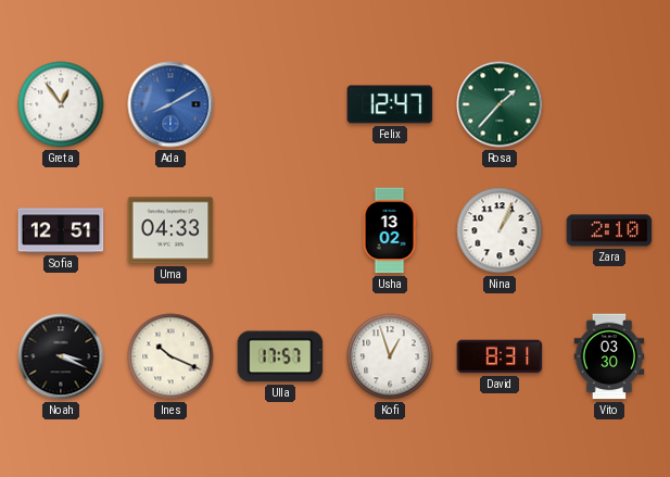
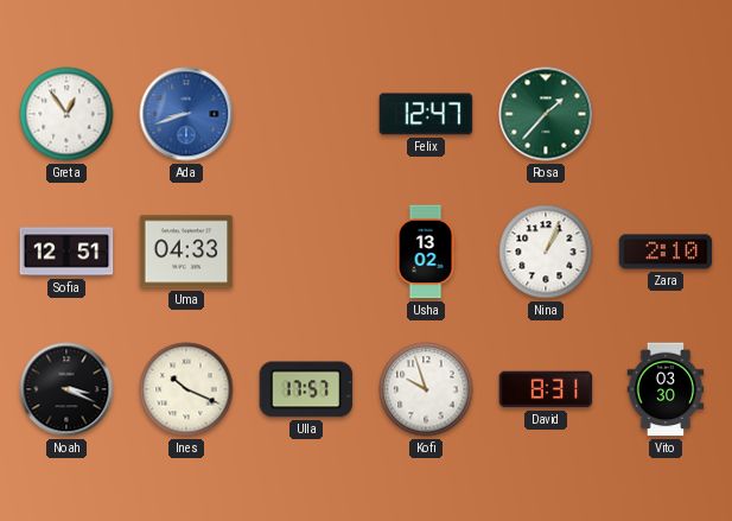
Ada: 8:10 -> 8:42 (186, 114)
Kofi: 12:57 -> 9:57 (426, 389)
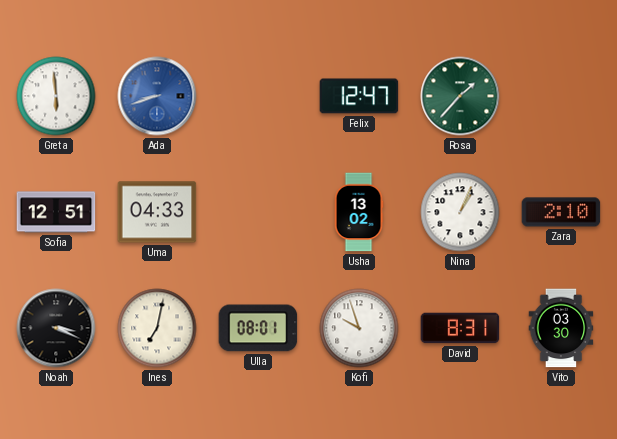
Greta: 12:54 -> 5:59 (56, 96)
Ines: 10:19 -> 7:02 (157, 328)
Ulla: 17:57 -> 08:01 (258, 328)
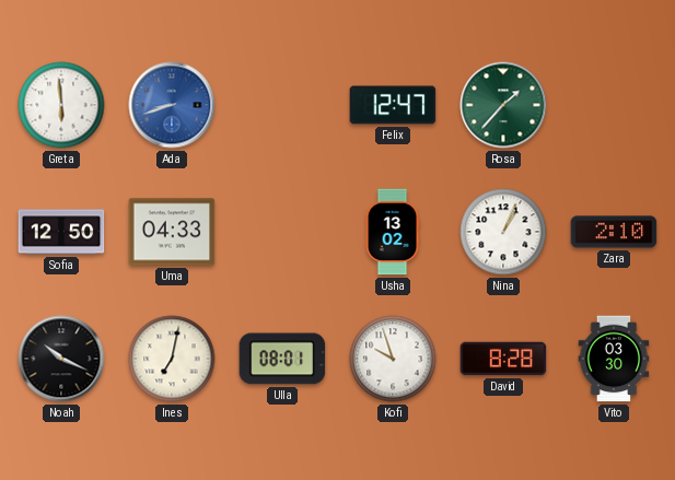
Sofia: 12:51 -> 12:50 (61, 232)
Noah: 3:19 -> 10:19 (61, 359)
David: 8:31 -> 8:28 (503, 359)
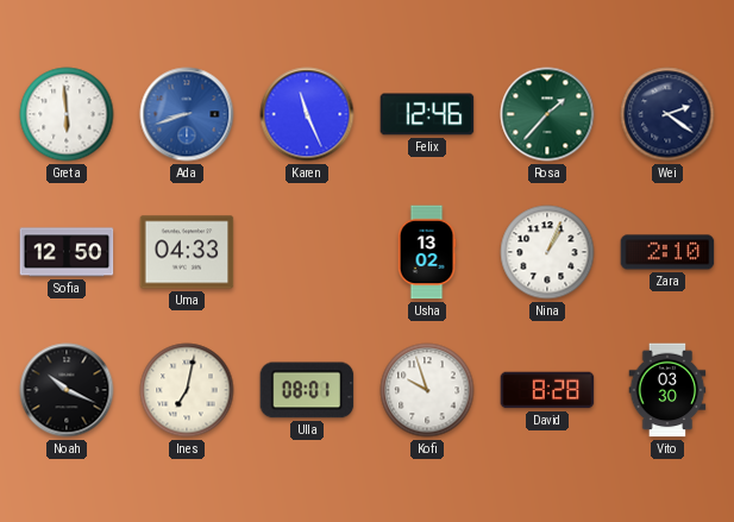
Karen: none -> 11:26 (307, 114)
Felix: 12:47 -> 12:46 (427, 114)
Wei: none -> 2:21 (667, 114)
